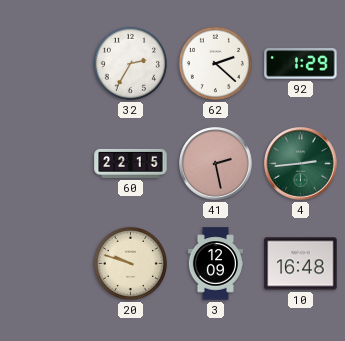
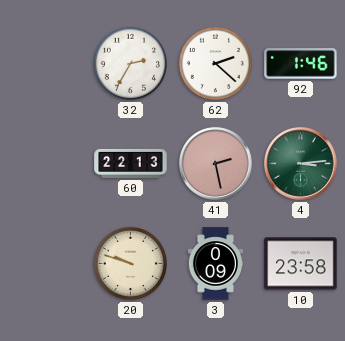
92: 1:29 -> 1:46 (301, 64)
60: 22:15 -> 22:13 (131, 163)
4: 2:44 -> 3:14 (301, 164)
3: 12:09 -> 0:09 (215, 264)
10: 16:48 -> 23:58 (301, 264)
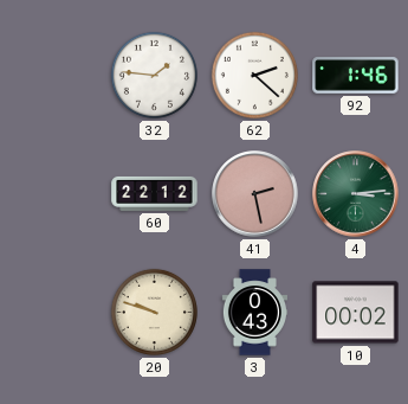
32: 2:35 -> 1:46 (154, 75)
60: 22:13 -> 22:12 (155, 193)
3: 0:09 -> 0:43 (254, 313)
10: 23:58 -> 00:02 (356, 313)
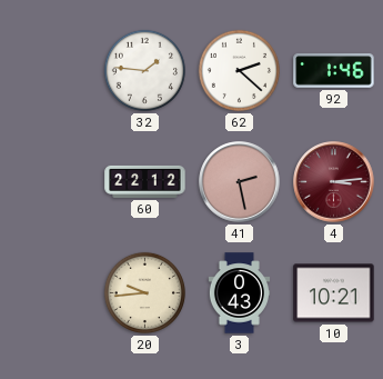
4 dial: green -> burgundy (334, 182)
20: 9:48 -> 9:44 (144, 292)
10: 00:02 -> 10:21 (334, 293)
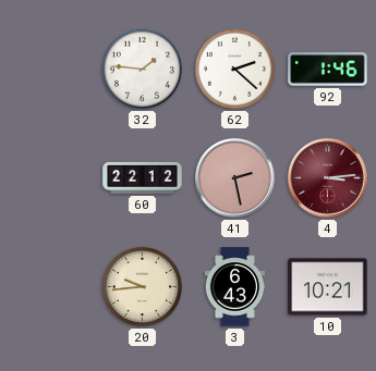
3: 0:43 -> 6:43 (234, 287)
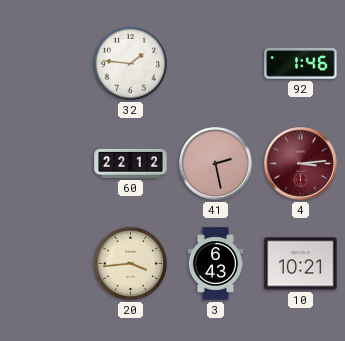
62: 2:22 -> none (234, 69)
20: 9:44 -> 3:44 (130, 263)
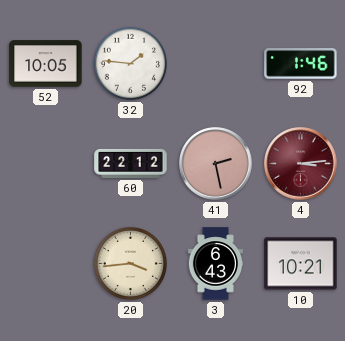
52: none -> 10:05 (46, 64)
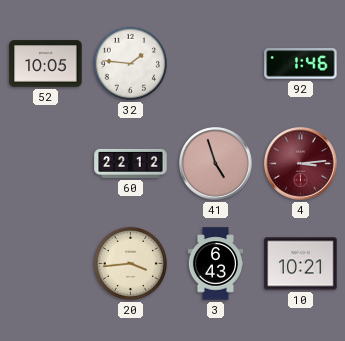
41: 2:28 -> 4:57 (216, 164)
